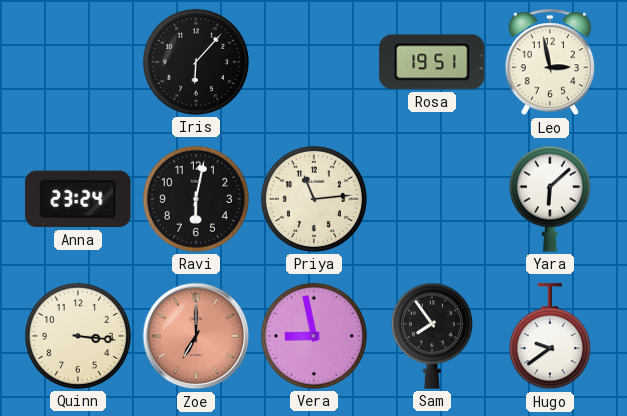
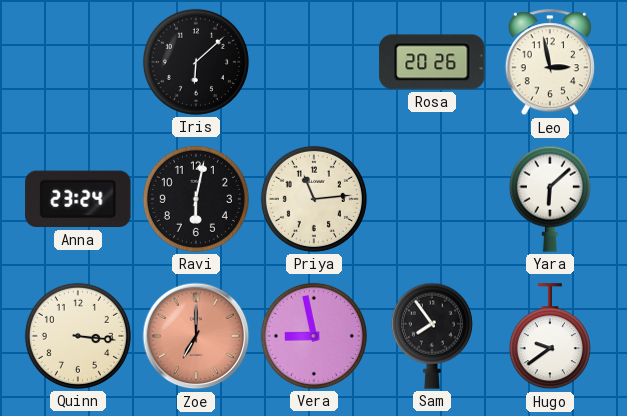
Iris: 6:07 -> 6:08 (196, 62)
Rosa: 19:51 -> 20:26 (432, 62)
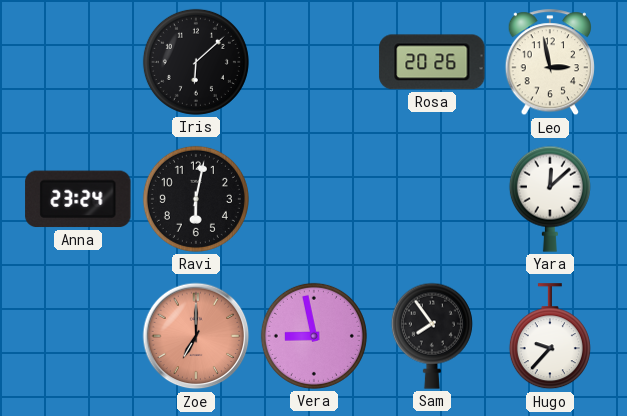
Priya: 11:14 -> none (314, 199)
Yara: 6:08 -> 12:08 (550, 199)
Quinn: 3:16 -> none (78, 336)
Hugo: 9:39 -> 9:37 (550, 337)
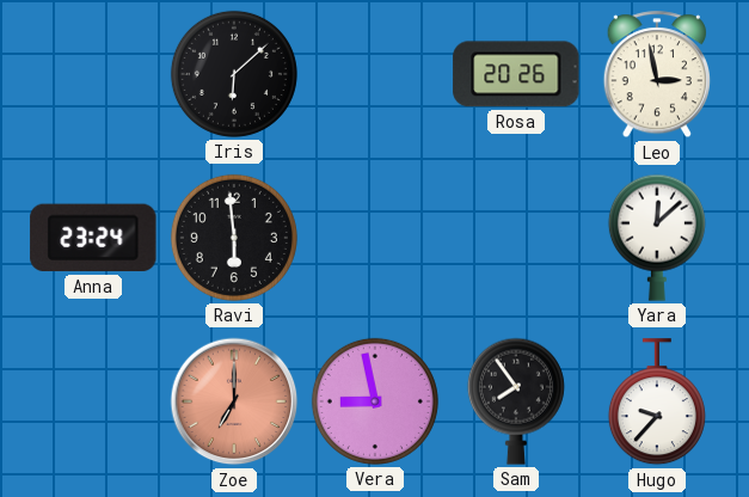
Ravi: 6:02 -> 5:59 (234, 238)
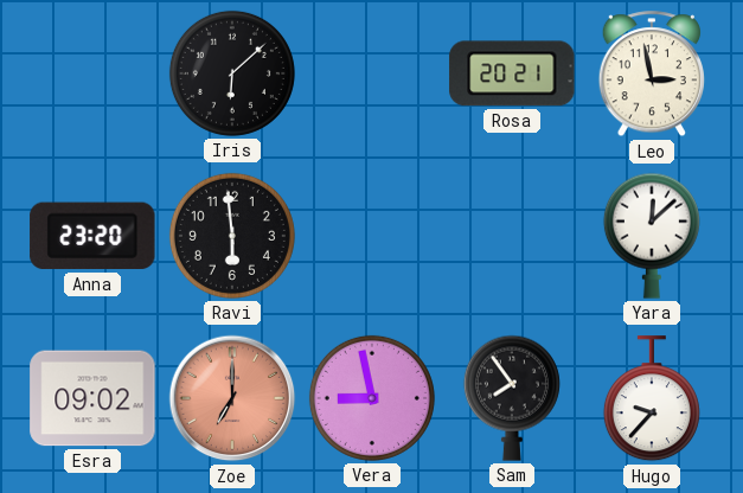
Rosa: 20:26 -> 20:21 (512, 73)
Anna: 23:24 -> 23:20 (92, 236)
Esra: none -> 09:02 (92, 398)
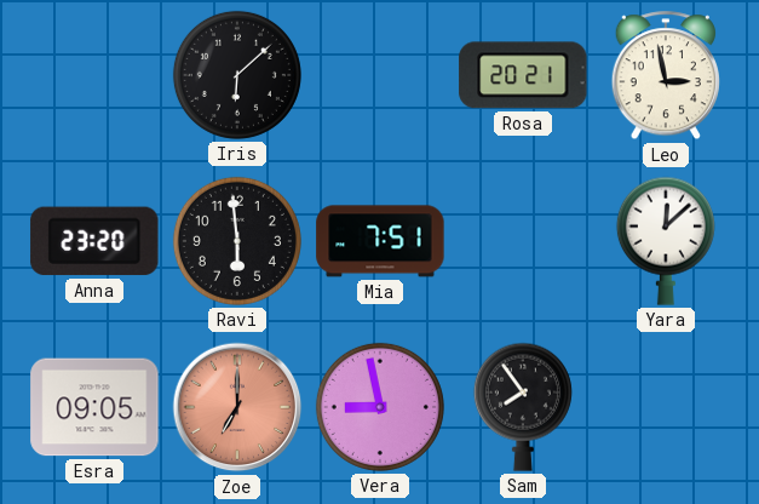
Mia: none -> 7:51 (380, 241)
Esra: 09:02 -> 09:05 (94, 407)
Hugo: 9:37 -> none (652, 399)
